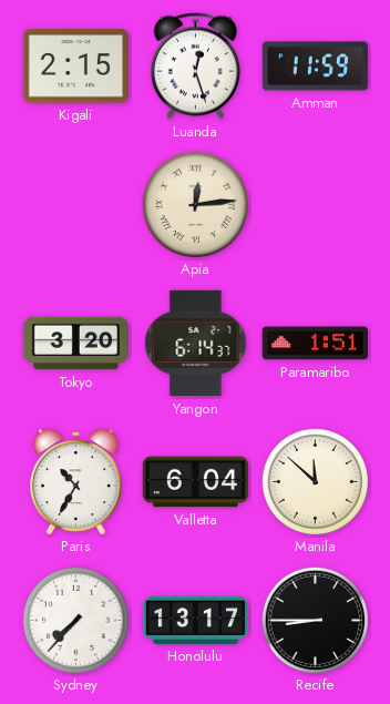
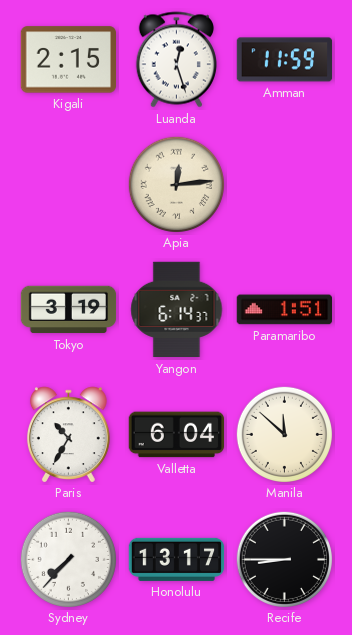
Tokyo: 3:20 -> 3:19 (69, 310)
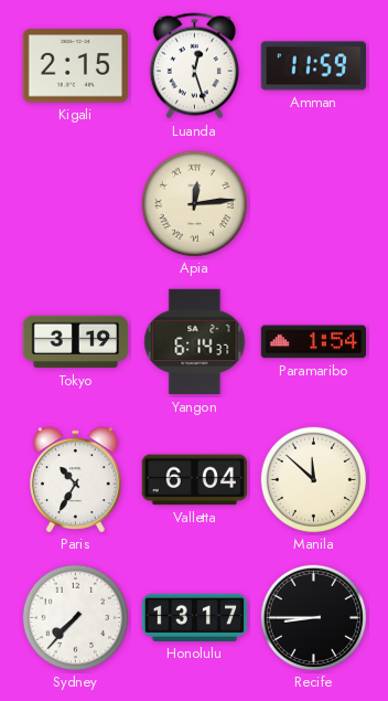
Paramaribo: 1:51 -> 1:54 (313, 342)
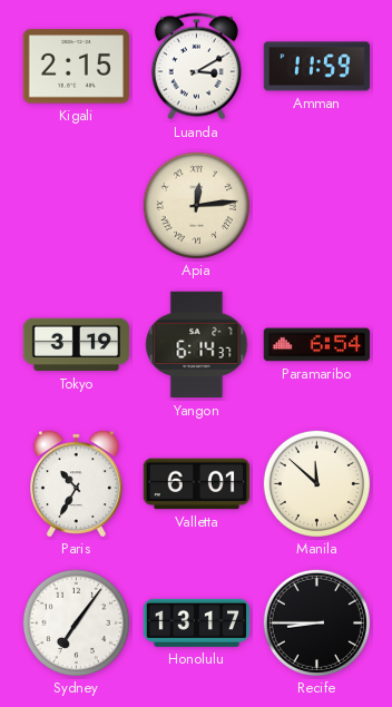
Luanda: 12:27 -> 3:10 (196, 67)
Paramaribo: 1:54 -> 6:54 (316, 345)
Valletta: 6:04 -> 6:01 (197, 484)
Sydney: 7:37 -> 7:06 (76, 622)
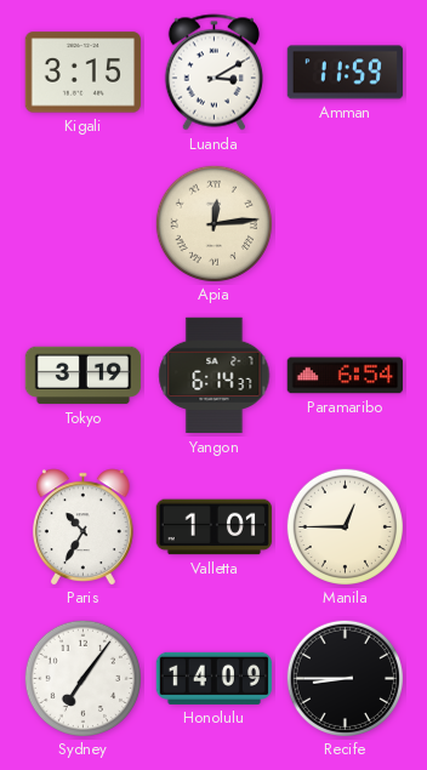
Kigali: 2:15 -> 3:15 (82, 73)
Valletta: 6:01 -> 1:01 (215, 527)
Manila: 11:52 -> 12:45 (345, 526)
Honolulu: 13:17 -> 14:09 (215, 678)
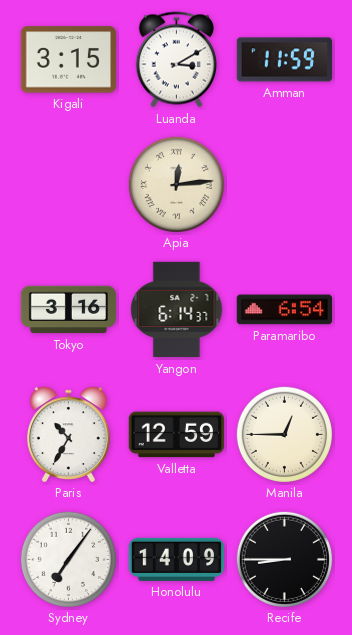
Tokyo: 3:19 -> 3:16 (69, 310)
Valletta: 1:01 -> 12:59 (177, 435)
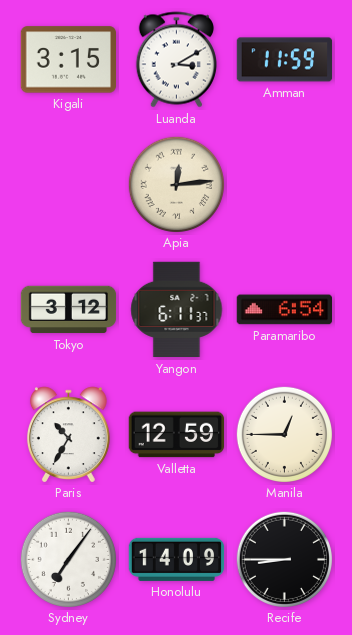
Tokyo: 3:16 -> 3:12 (69, 310)
Yangon: 6:14 -> 6:11 (177, 310)
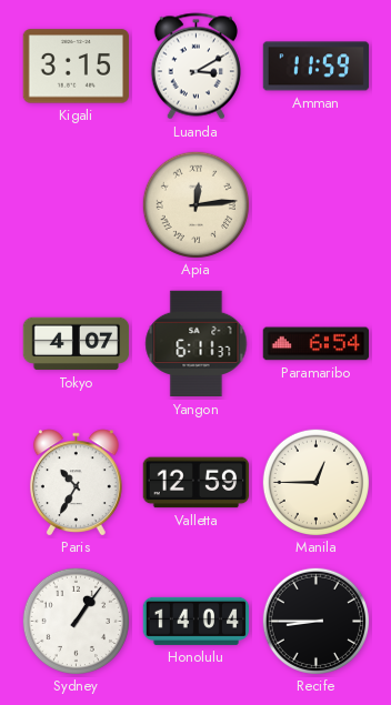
Tokyo: 3:12 -> 4:07 (77, 344)
Sydney: 7:06 -> 1:06 (76, 621)
Honolulu: 14:09 -> 14:04 (197, 621)
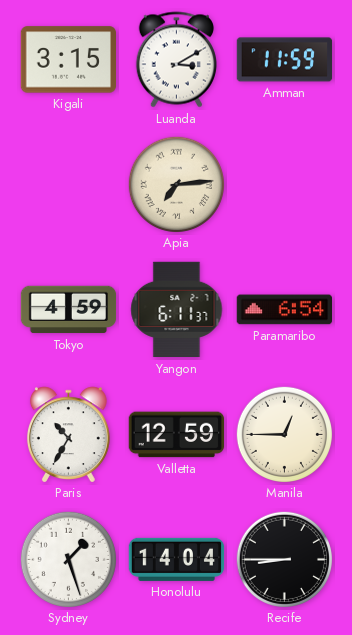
Apia: 12:14 -> 7:14 (176, 184)
Tokyo: 4:07 -> 4:59 (69, 310)
Sydney: 1:06 -> 1:27 (68, 559)
